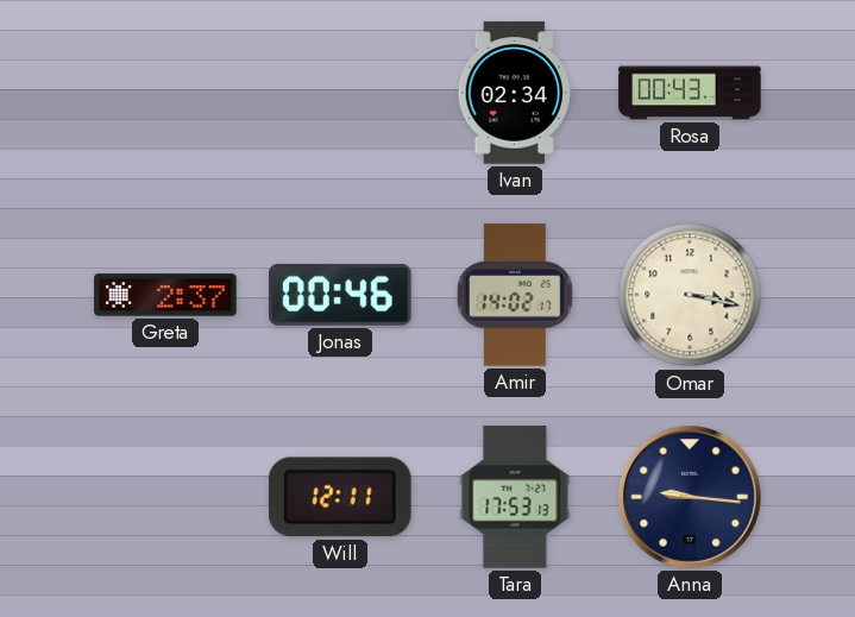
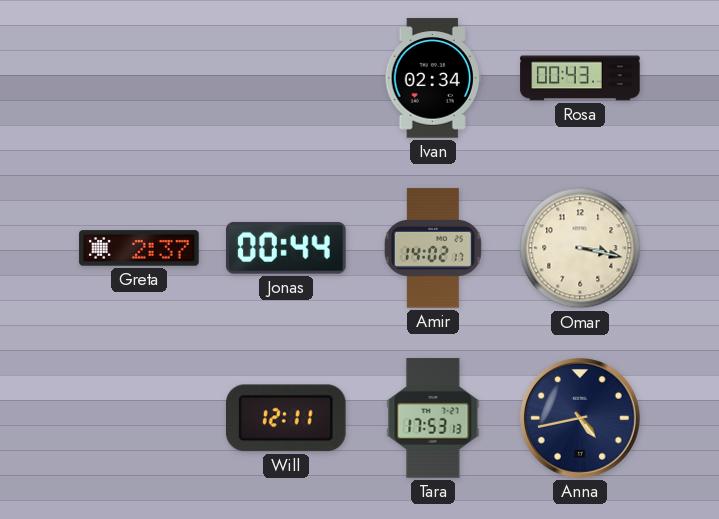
Jonas: 00:46 -> 00:44 (287, 248)
Anna: 9:16 -> 4:43 (581, 419)
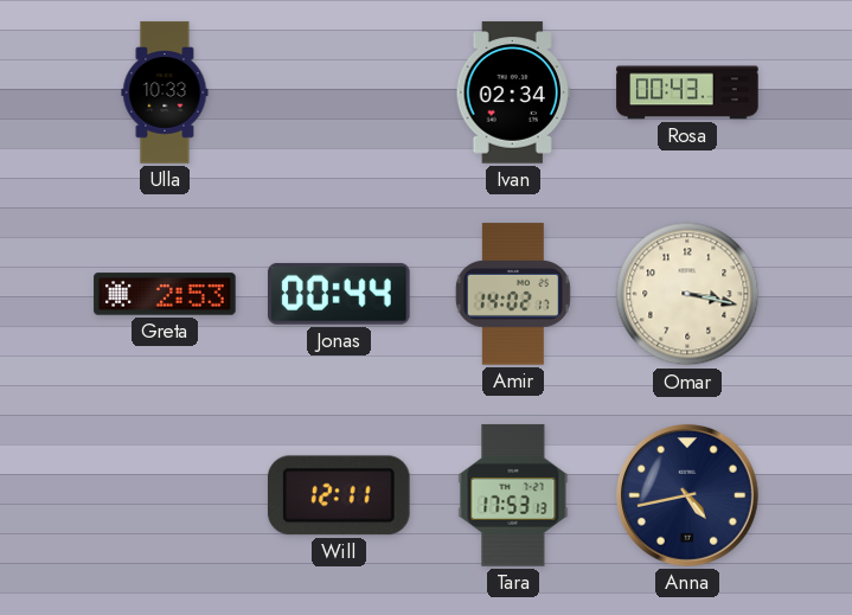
Ulla: none -> 10:33 (165, 92)
Greta: 2:37 -> 2:53 (165, 294)
